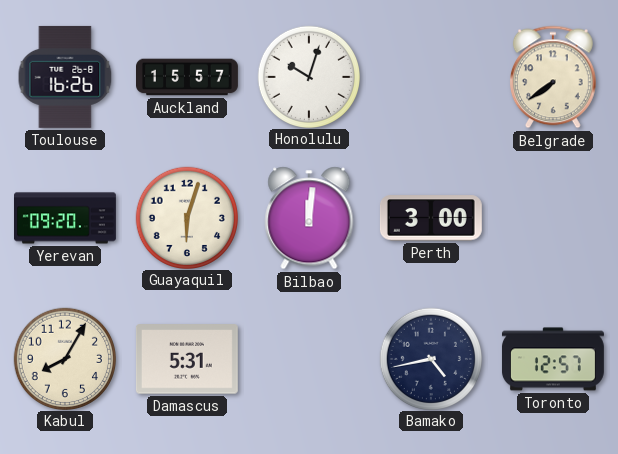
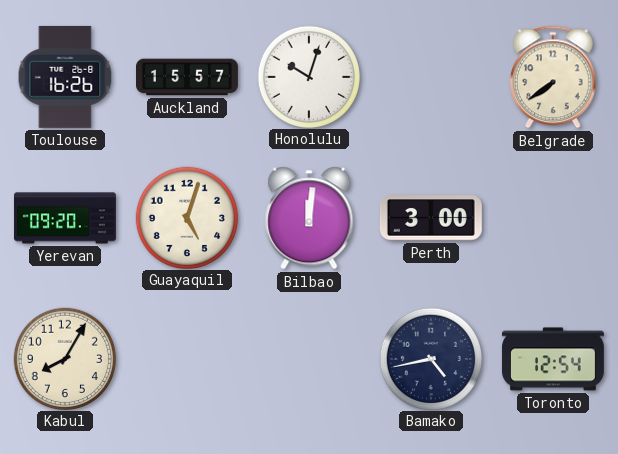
Guayaquil: 6:03 -> 5:03 (186, 217)
Damascus: 5:31 -> none (187, 359)
Toronto: 12:57 -> 12:54 (553, 359)
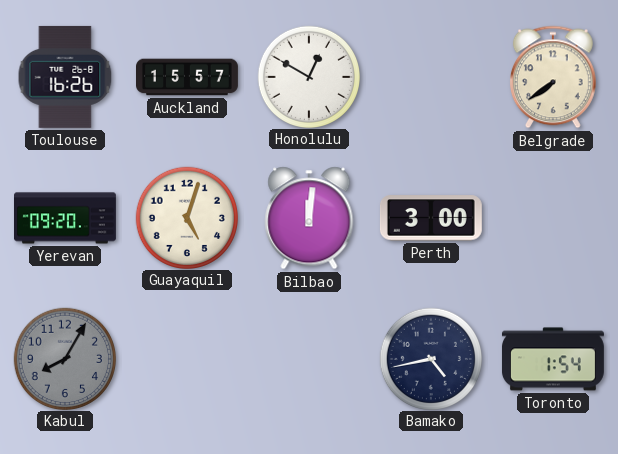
Honolulu: 10:03 -> 12:50 (308, 76)
Kabul dial: cream -> grey (64, 358)
Toronto: 12:54 -> 1:54 (553, 359)
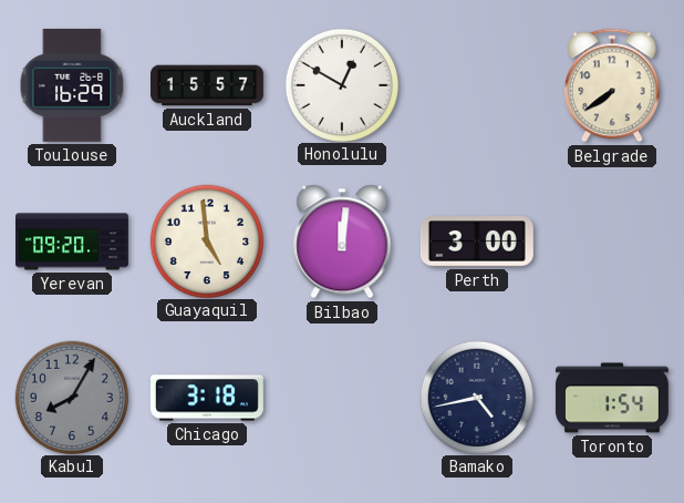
Toulouse: 16:26 -> 16:29 (72, 85)
Guayaquil: 5:03 -> 4:59 (206, 240)
Chicago: none -> 3:18 (207, 398)
